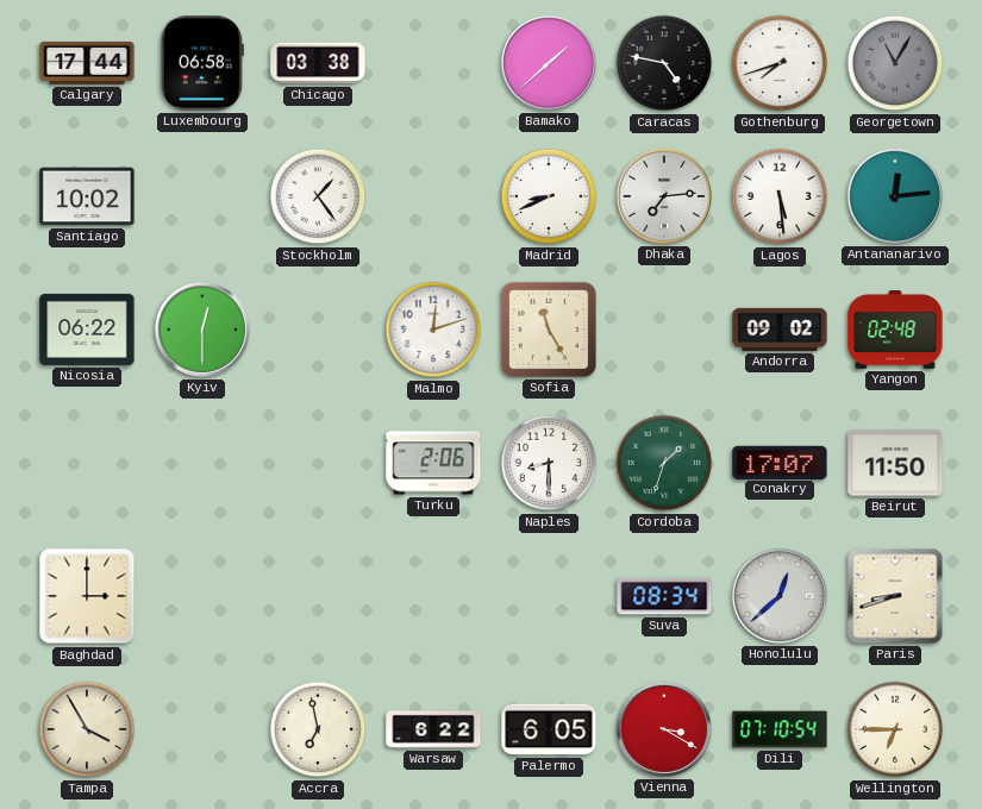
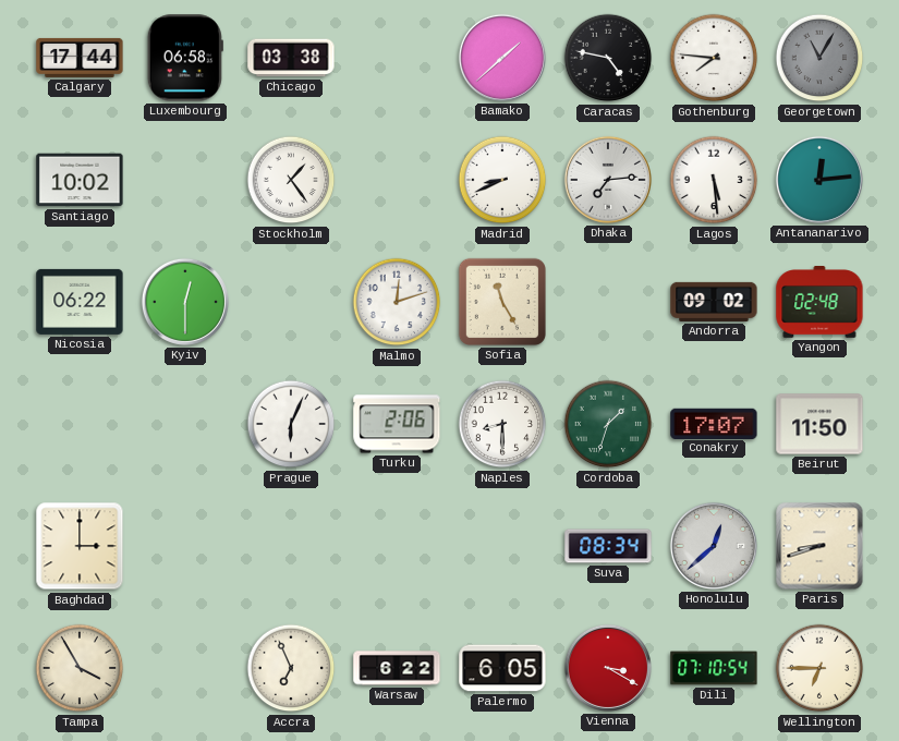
Gothenburg: 7:42 -> 7:46 (714, 58)
Prague: none -> 6:04 (291, 424)
Accra: 6:58 -> 6:56 (291, 668)
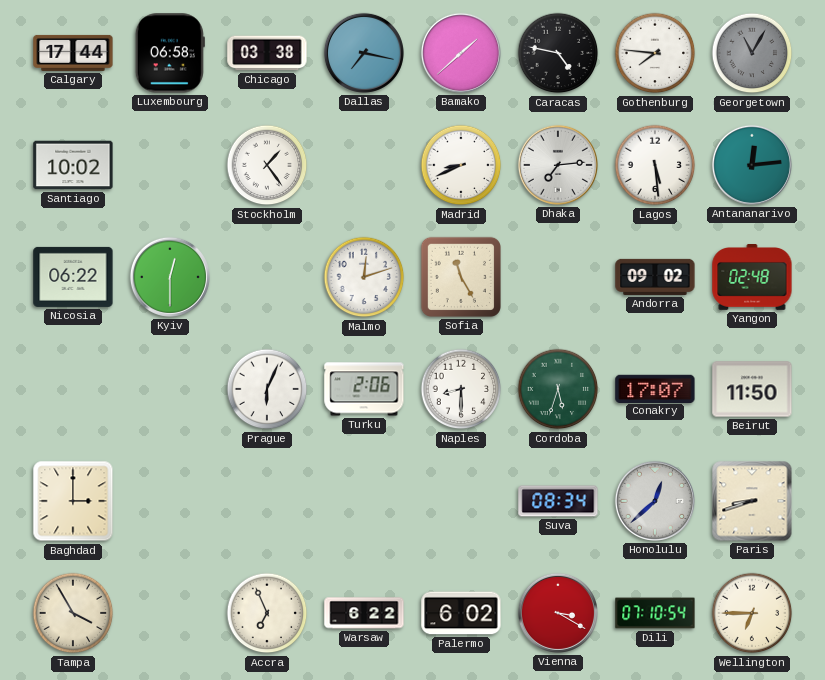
Dallas: none -> 7:17 (364, 53)
Cordoba: 1:33 -> 5:33 (558, 389)
Palermo: 6:05 -> 6:02 (461, 613)
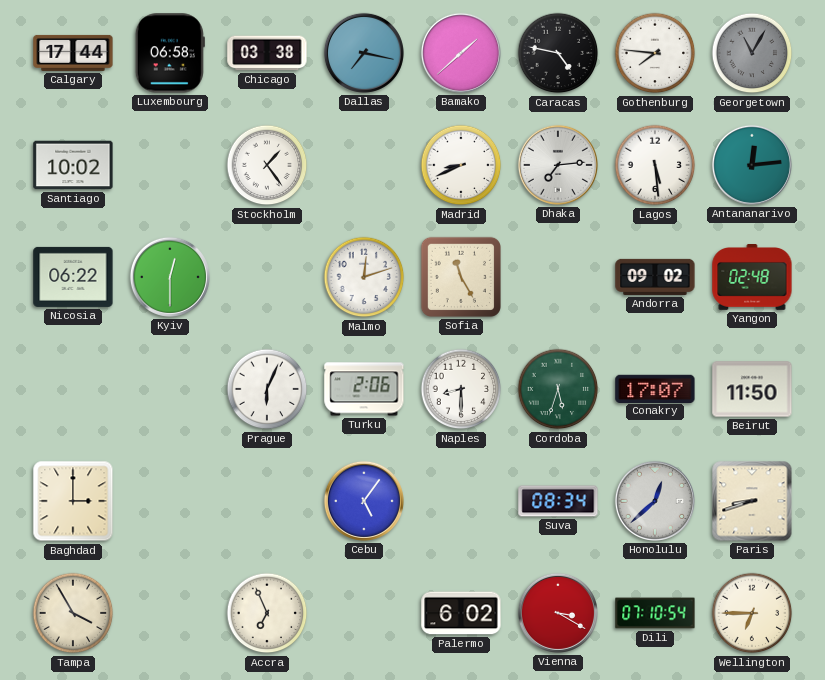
Cebu: none -> 5:06 (364, 501)
Warsaw: 6:22 -> none (364, 613)
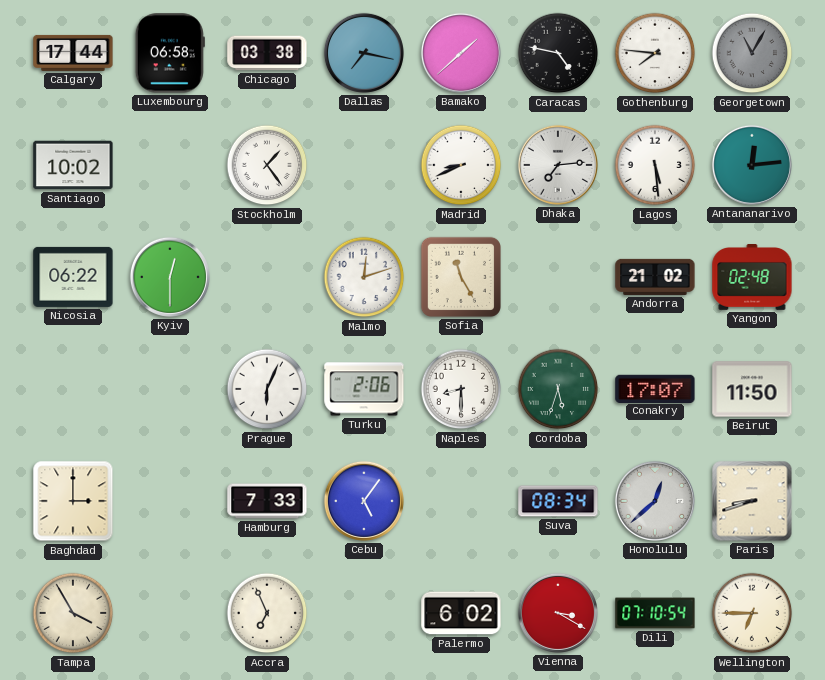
Andorra: 09:02 -> 21:02 (655, 277)
Hamburg: none -> 7:33 (267, 501)
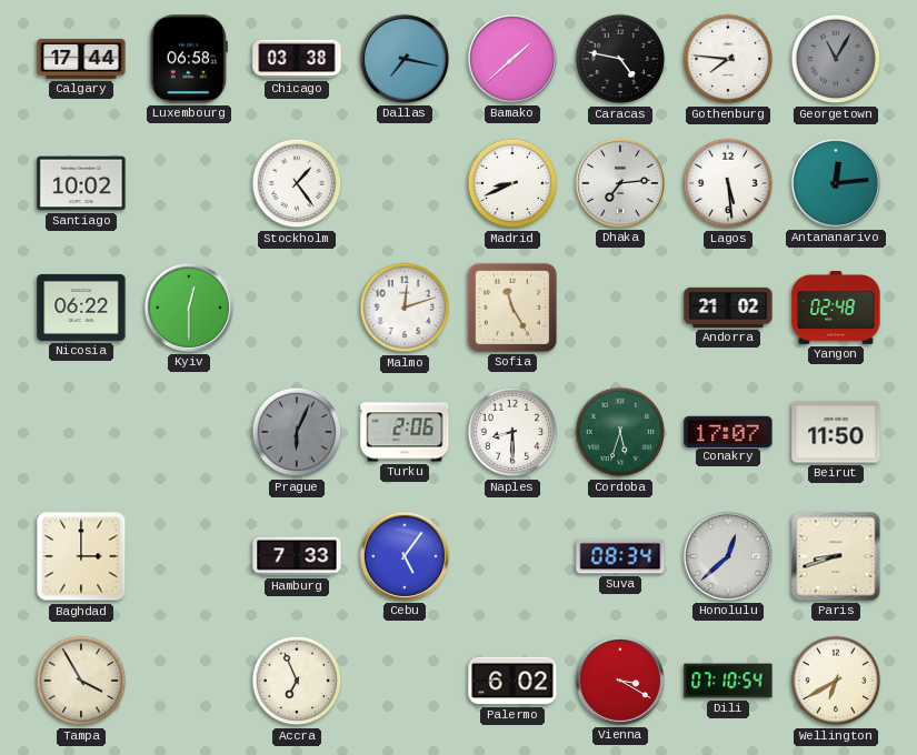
Prague dial: white -> grey (297, 432)
Wellington: 6:45 -> 6:40 (836, 681)
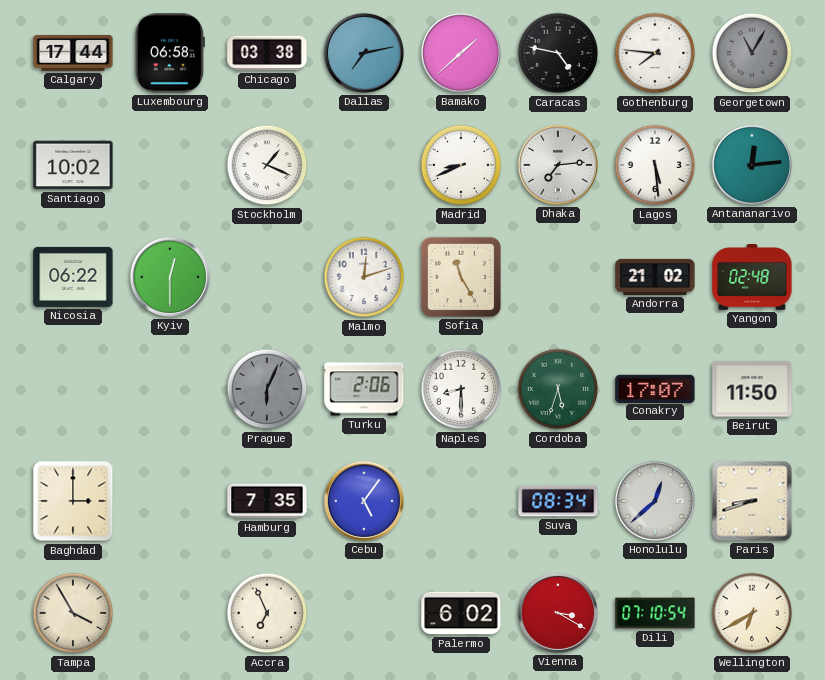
Dallas: 7:17 -> 7:13 (364, 53)
Stockholm: 1:24 -> 1:19 (267, 165)
Hamburg: 7:33 -> 7:35 (267, 501)
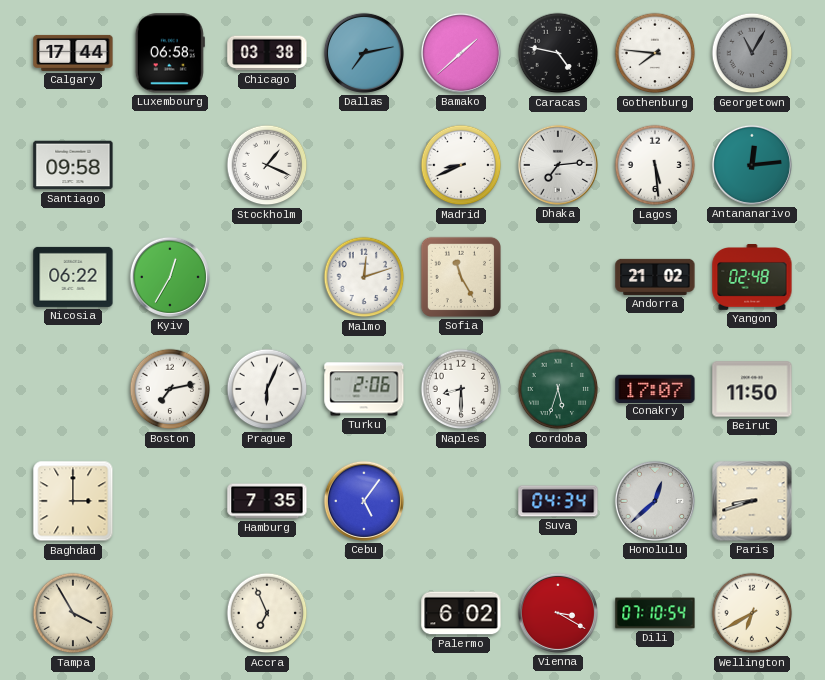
Santiago: 10:02 -> 09:58 (73, 165)
Kyiv: 12:30 -> 12:35 (170, 277)
Boston: none -> 7:13 (170, 389)
Prague dial: grey -> white (267, 389)
Suva: 08:34 -> 04:34 (558, 501)
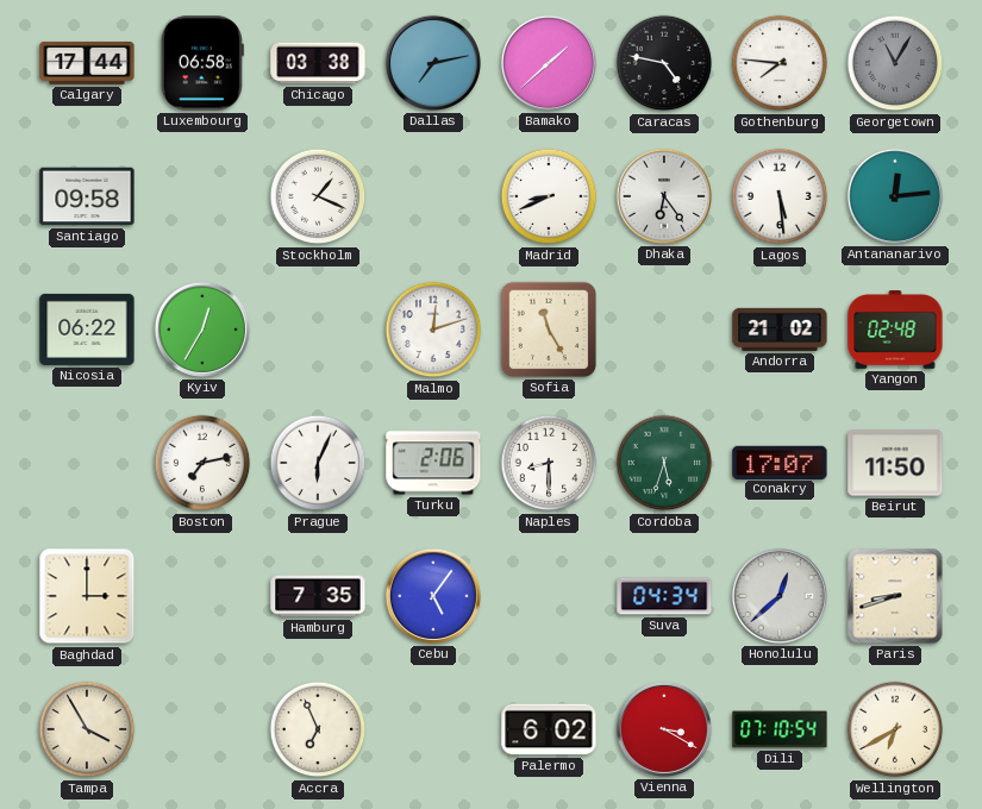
Dhaka: 7:14 -> 6:24 (664, 196)
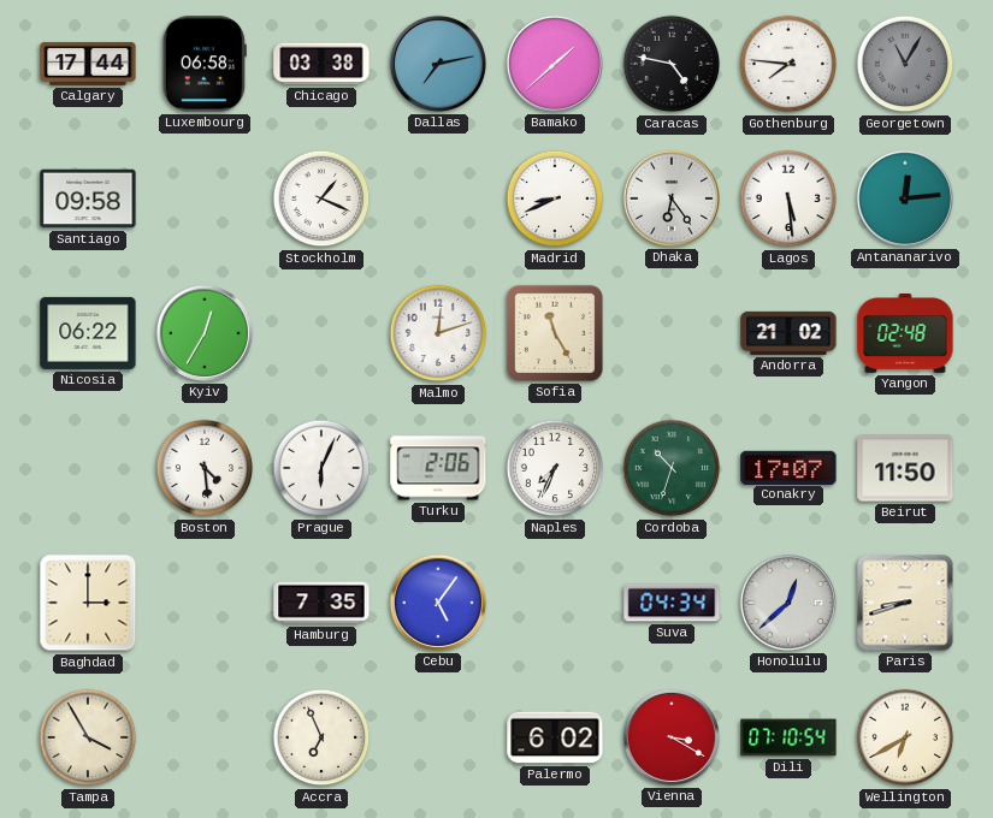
Boston: 7:13 -> 4:29 (205, 468)
Naples: 8:30 -> 7:34 (555, 468)
Cordoba: 5:33 -> 10:33 (672, 468)
